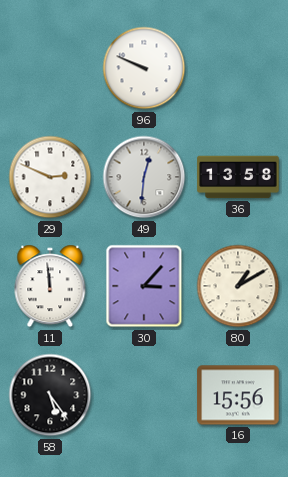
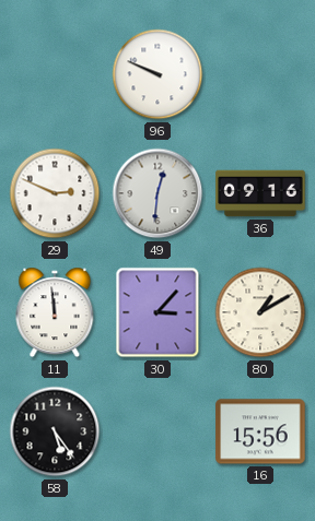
36: 13:58 -> 09:16 (260, 193)
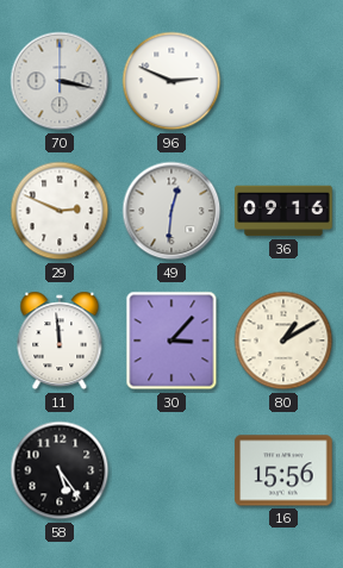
70: none -> 3:17 (60, 81)
96: 9:49 -> 2:49 (171, 81)
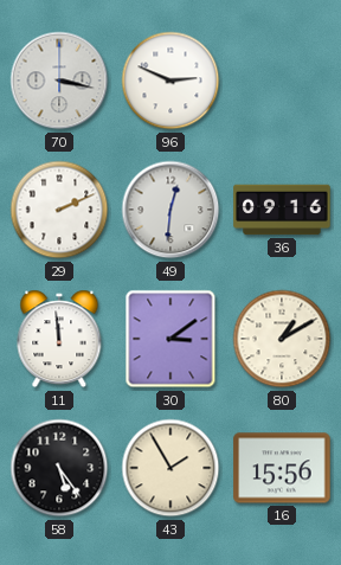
29: 2:49 -> 2:11 (59, 210)
30: 3:07 -> 3:09 (170, 339)
43: none -> 1:55 (170, 468)
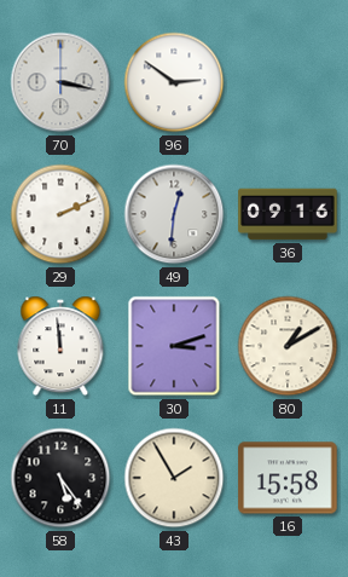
96: 2:49 -> 2:51 (174, 82)
30: 3:09 -> 3:12 (174, 346)
16: 15:56 -> 15:58 (288, 478)
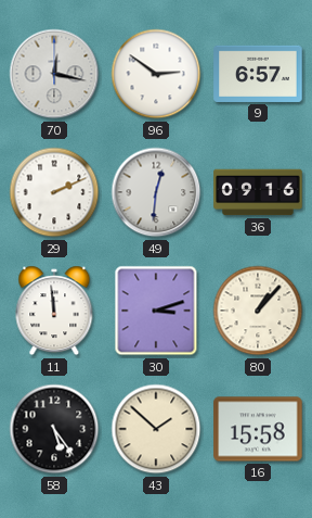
70: 3:17 -> 12:17 (54, 74)
9: none -> 6:57 (258, 74)
80: 1:10 -> 1:07 (258, 311)
43: 1:55 -> 1:52 (156, 429)
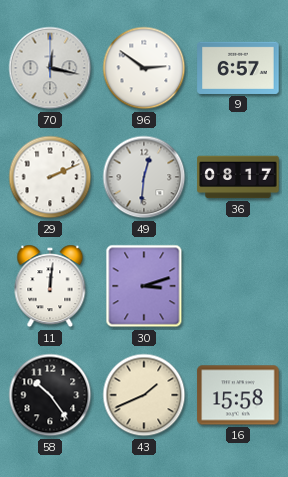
36: 09:16 -> 08:17 (238, 177)
11: 11:59 -> 12:01 (50, 286)
80: 1:07 -> none (258, 311)
58: 5:24 -> 10:24 (50, 395)
43: 1:52 -> 1:41 (144, 395)
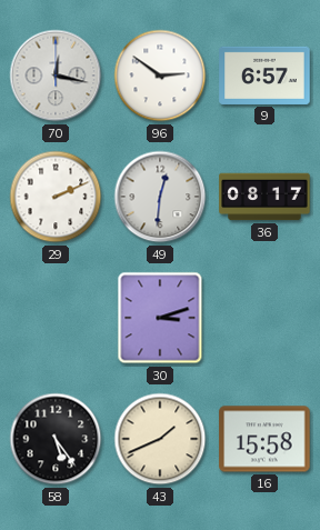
11: 12:01 -> none (50, 286)
58: 10:24 -> 5:24 (56, 439)
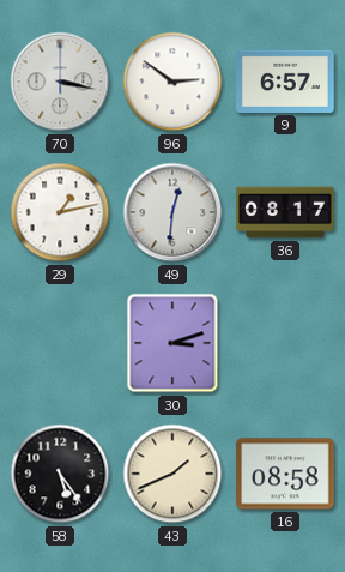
70: 12:17 -> 3:17 (60, 82)
29: 2:11 -> 1:13 (60, 212)
16: 15:58 -> 08:58 (285, 474)
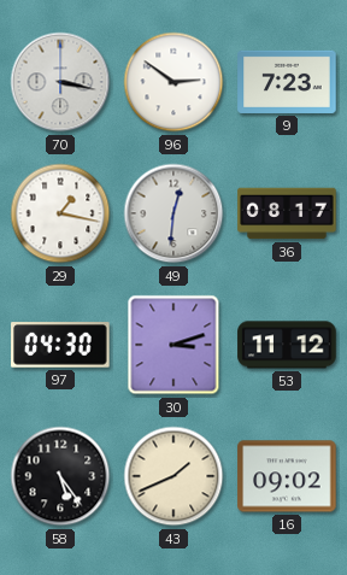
9: 6:57 -> 7:23 (287, 82)
29: 1:13 -> 1:17 (60, 213)
97: none -> 04:30 (60, 345)
53: none -> 11:12 (287, 345)
16: 08:58 -> 09:02 (287, 476)
